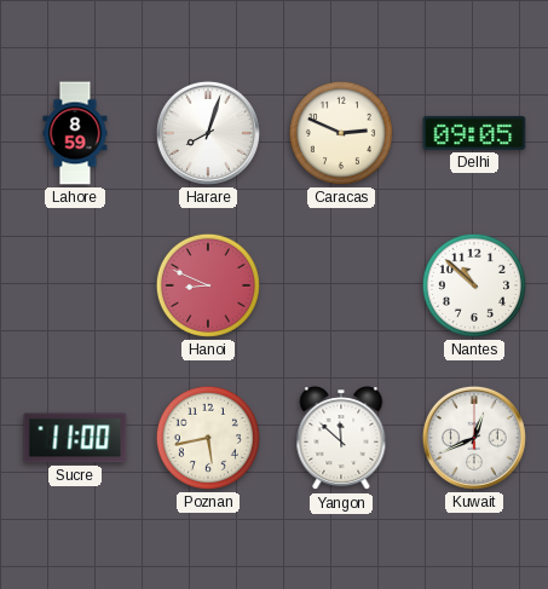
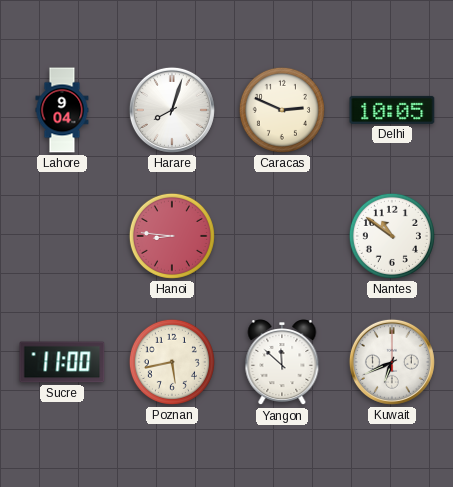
Lahore: 8:59 -> 9:04 (62, 110)
Delhi: 09:05 -> 10:05 (392, 110)
Hanoi: 8:49 -> 8:46 (172, 236)
Nantes: 10:52 -> 10:51 (392, 236)
Kuwait: 12:41 -> 6:41 (392, 362)
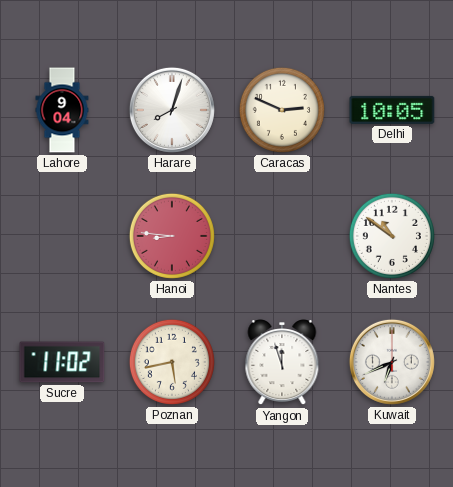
Sucre: 11:00 -> 11:02 (62, 362)
Yangon: 11:52 -> 11:57 (282, 363)
